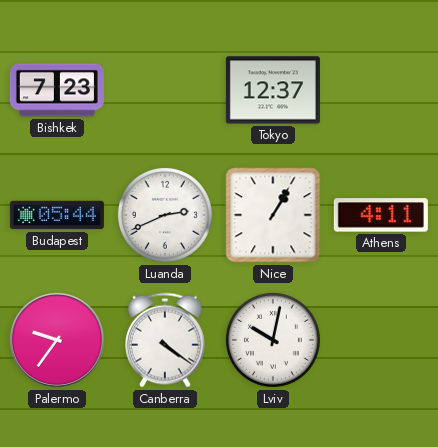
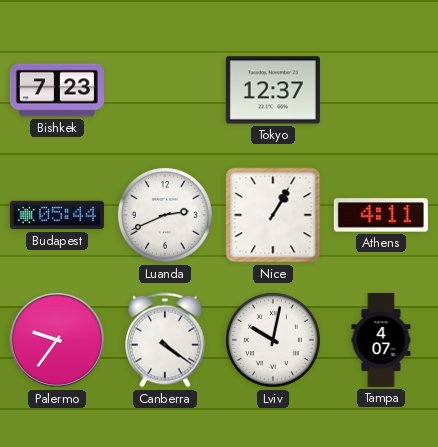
Tampa: none -> 4:07 (381, 340)
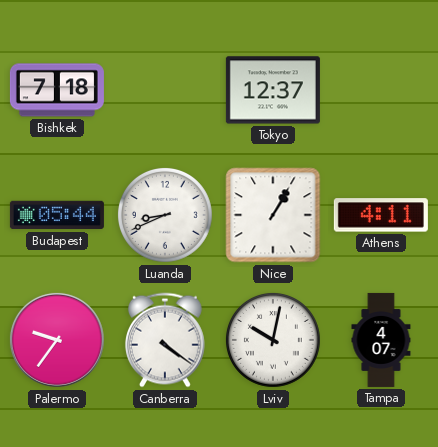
Bishkek: 7:23 -> 7:18 (57, 90)
Luanda: 2:41 -> 8:41 (165, 215)
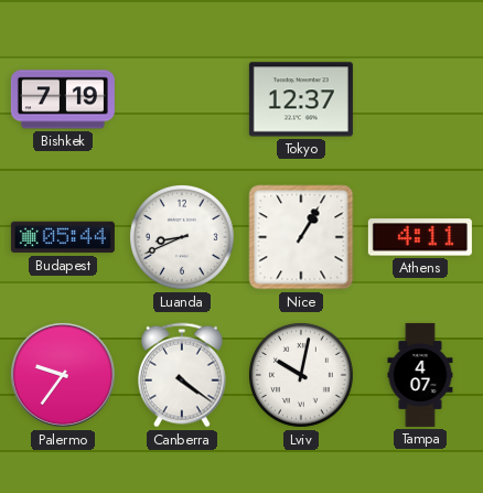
Bishkek: 7:18 -> 7:19 (63, 99)
